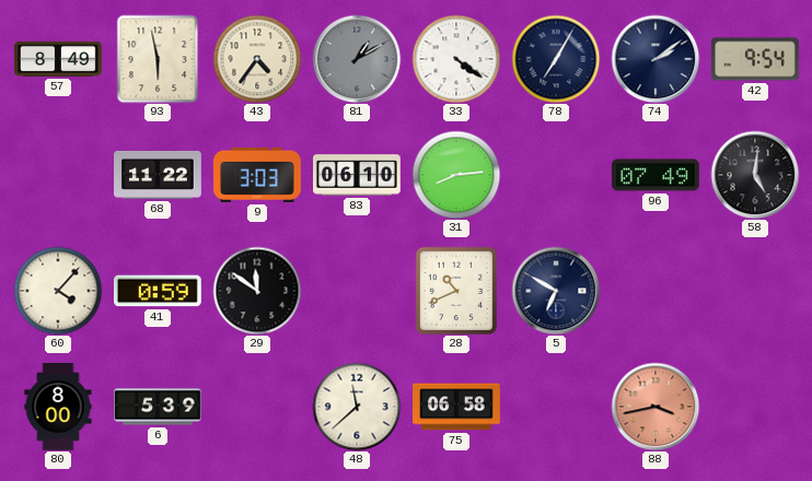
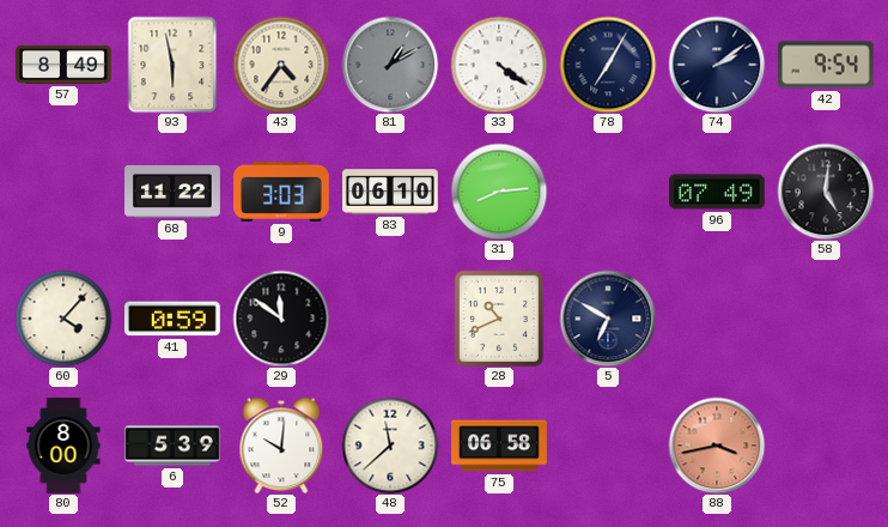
52: none -> 10:01 (281, 446)
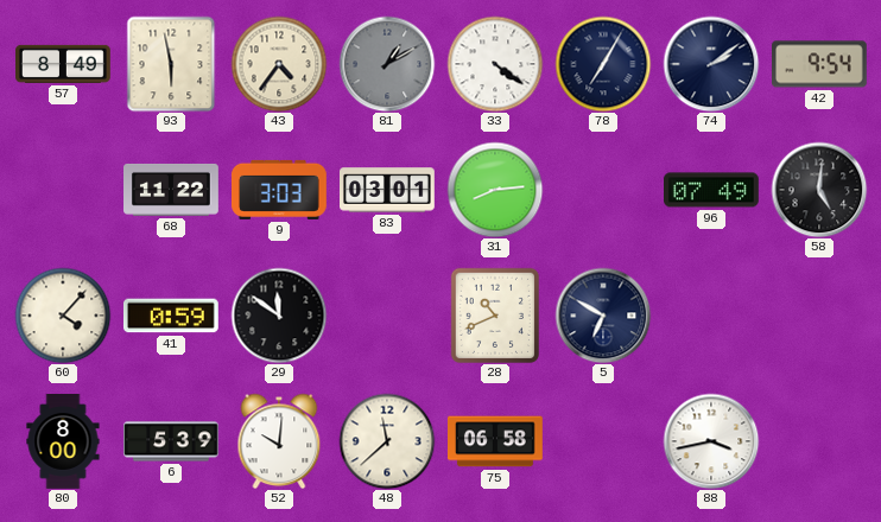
83: 06:10 -> 03:01 (388, 190)
88 dial: salmon -> white (711, 441)
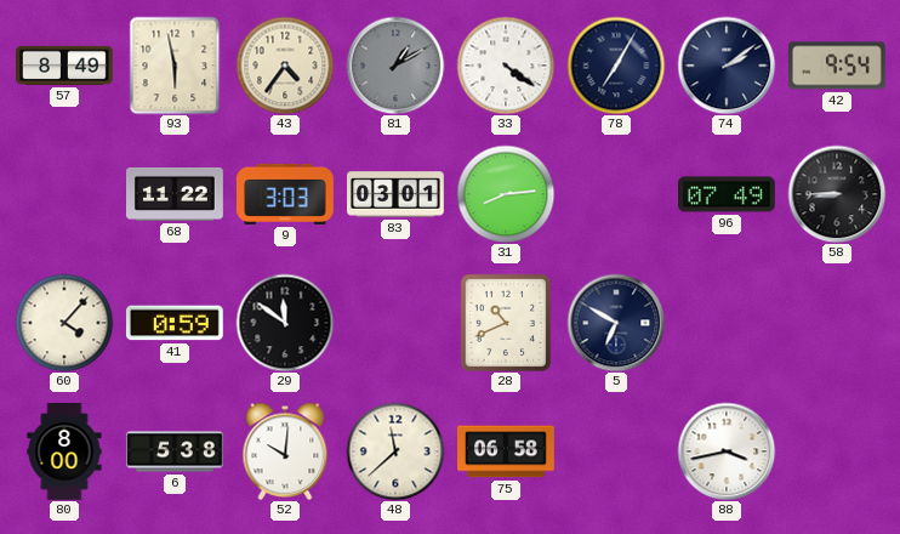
58: 5:01 -> 8:45 (837, 194)
6: 5:39 -> 5:38 (175, 451)
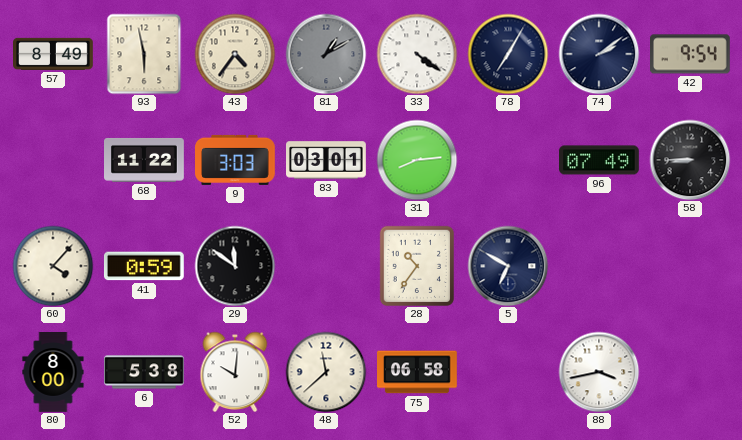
28: 10:41 -> 10:36 (416, 265)
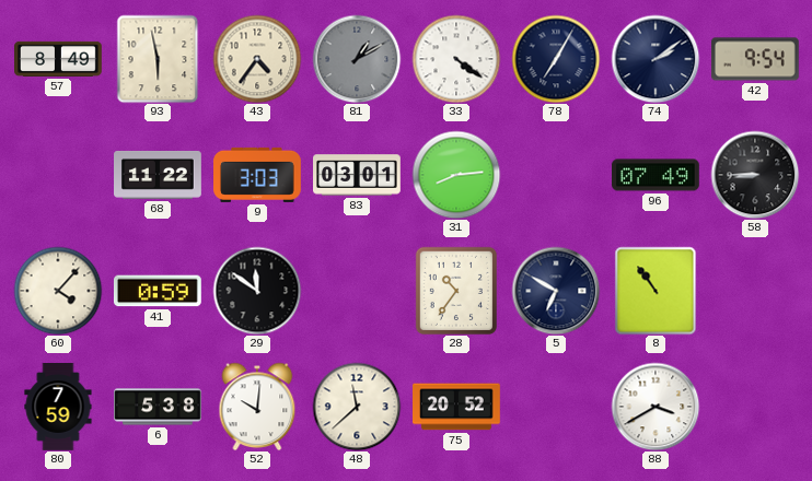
8: none -> 10:54 (656, 291)
80: 8:00 -> 7:59 (58, 407)
75: 06:58 -> 20:52 (457, 407)
88: 3:43 -> 3:40 (656, 407)
